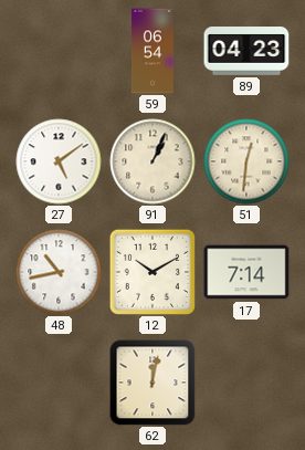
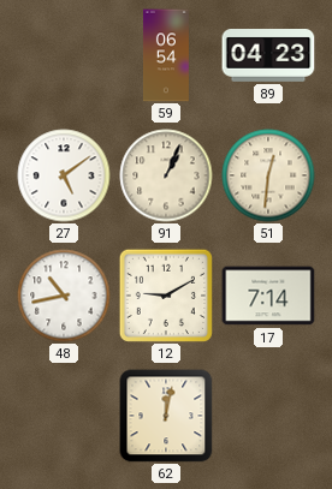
12: 10:10 -> 9:10 (166, 296)
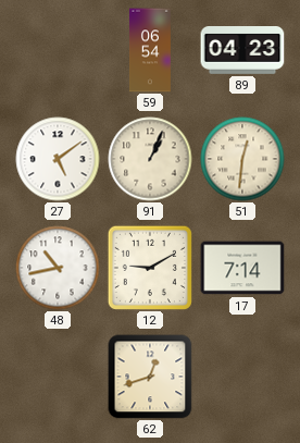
62: 12:02 -> 12:42 (150, 377)
